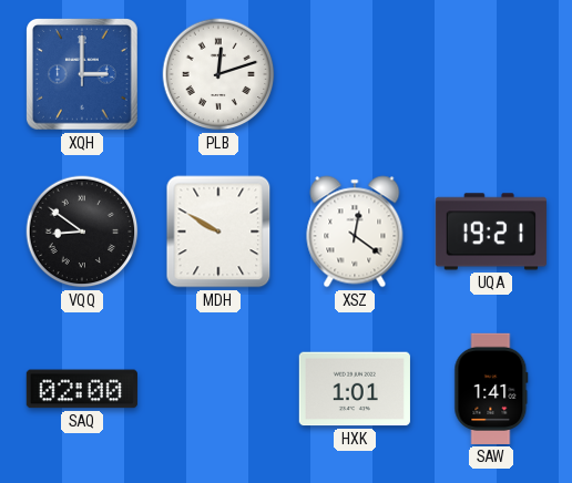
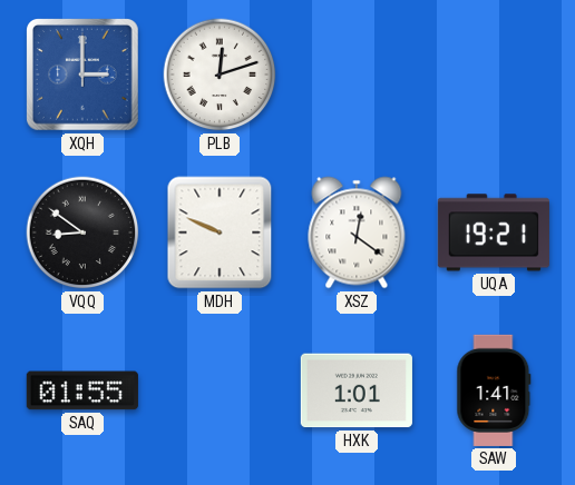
MDH: 9:50 -> 9:49 (220, 232)
SAQ: 02:00 -> 01:55 (82, 390)
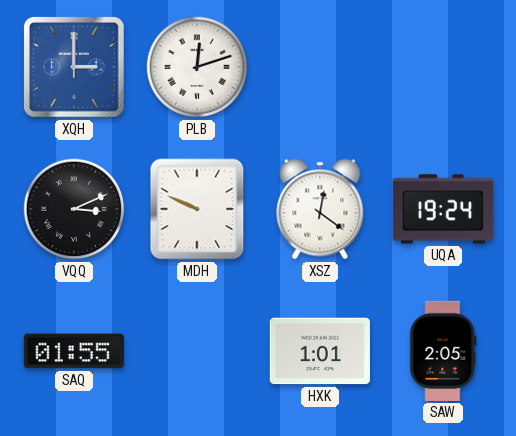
VQQ: 8:51 -> 3:11 (74, 209)
UQA: 19:21 -> 19:24 (443, 209)
SAW: 1:41 -> 2:05 (443, 351)
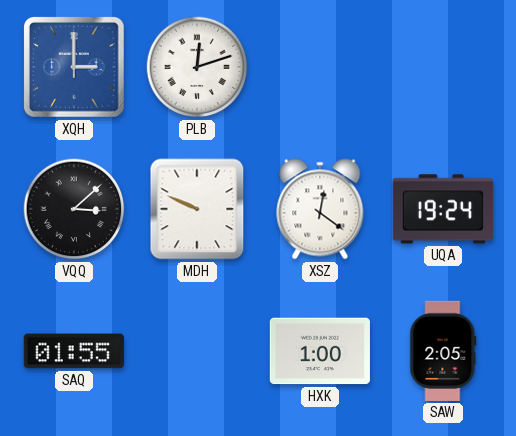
VQQ: 3:11 -> 3:08 (74, 209)
HXK: 1:01 -> 1:00 (320, 351)
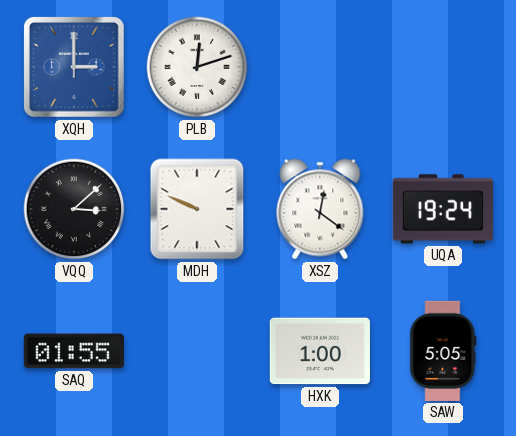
SAW: 2:05 -> 5:05 (443, 351)
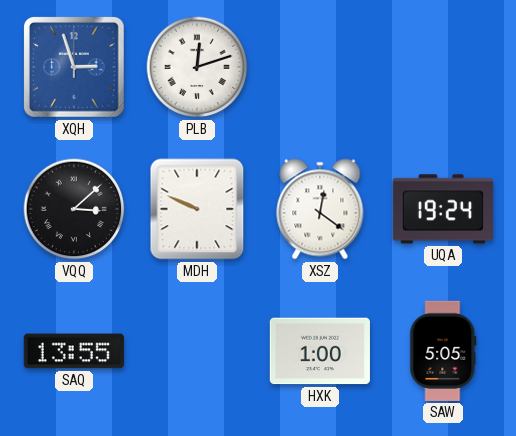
XQH: 3:00 -> 2:57 (75, 68)
SAQ: 01:55 -> 13:55 (74, 351)
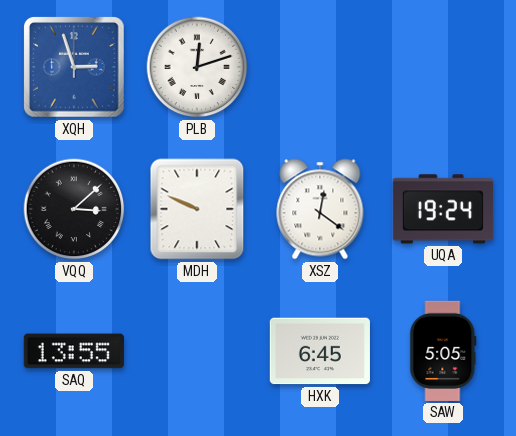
HXK: 1:00 -> 6:45 (320, 351)
